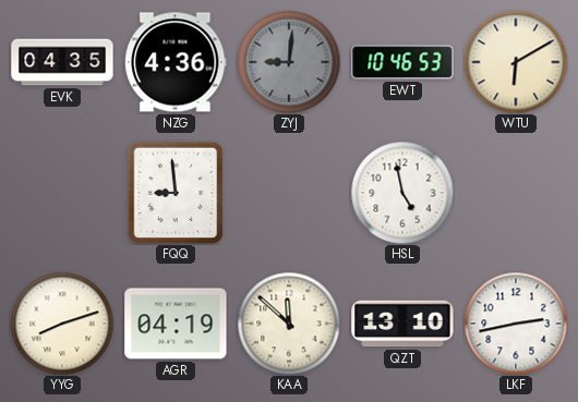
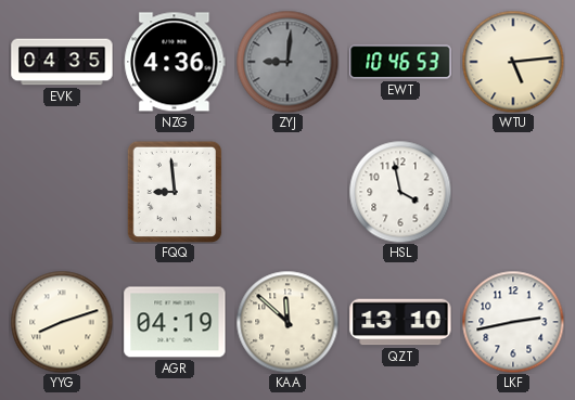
WTU: 6:10 -> 5:14 (513, 62)
HSL: 4:58 -> 3:58 (400, 192)
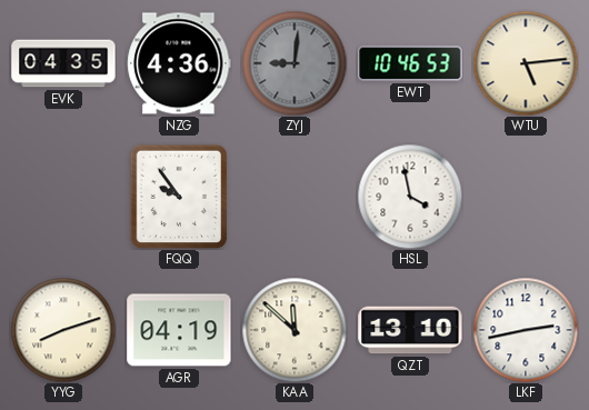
FQQ: 8:59 -> 9:54 (179, 197)
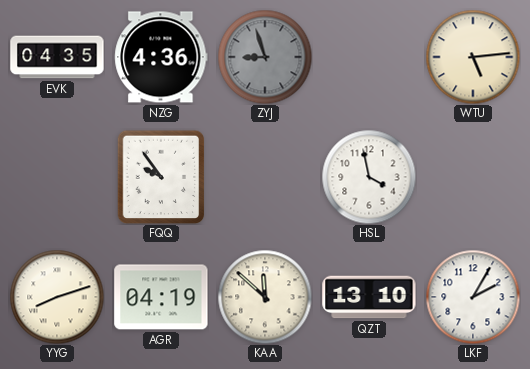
ZYJ: 9:01 -> 8:57 (265, 57)
EWT: 10:46 -> none (410, 63)
LKF: 2:43 -> 2:05 (473, 297)
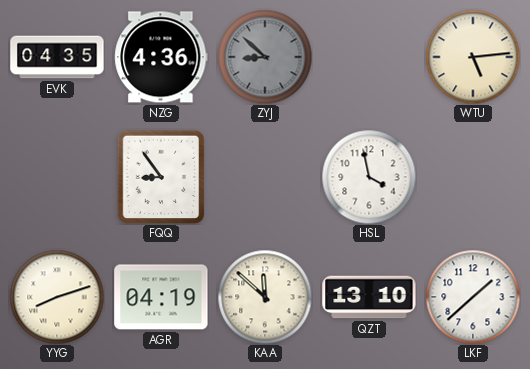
ZYJ: 8:57 -> 8:52 (265, 57)
FQQ: 9:54 -> 8:54 (161, 177)
LKF: 2:05 -> 1:38 (473, 297)
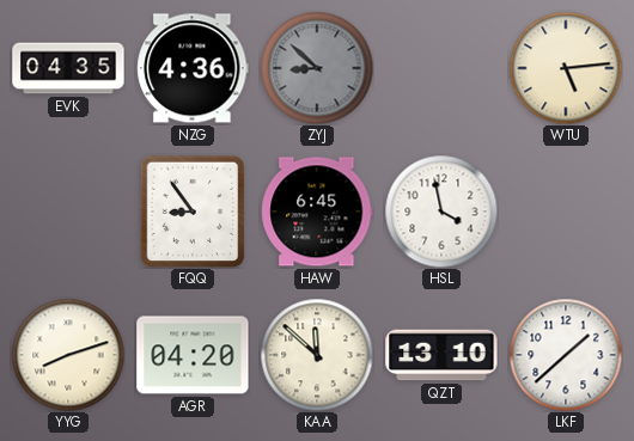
HAW: none -> 6:45 (317, 212)
AGR: 04:19 -> 04:20 (193, 355)
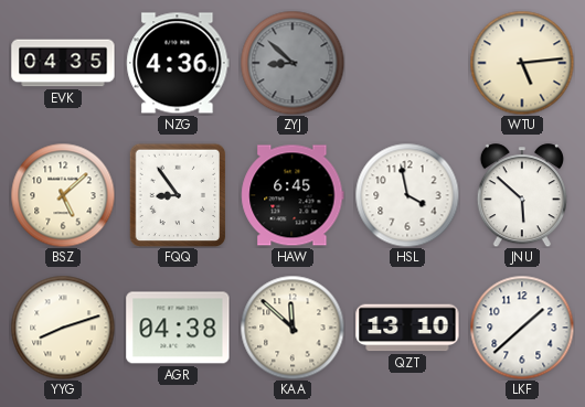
BSZ: none -> 5:08 (63, 195)
JNU: none -> 5:52 (522, 195)
AGR: 04:20 -> 04:38 (178, 328)
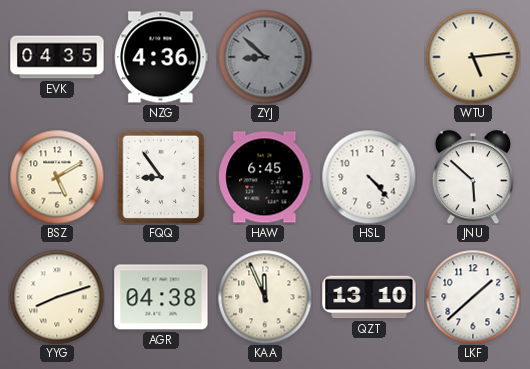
BSZ: 5:08 -> 5:10 (57, 177)
HSL: 3:58 -> 4:23 (369, 177)
KAA: 11:52 -> 11:56 (265, 297)
